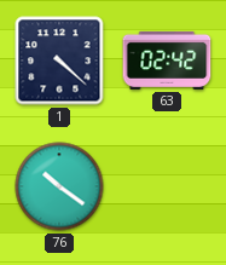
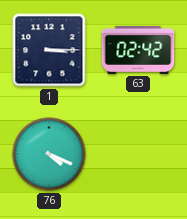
1: 4:22 -> 3:15 (49, 50)
76: 10:21 -> 4:19 (49, 154)
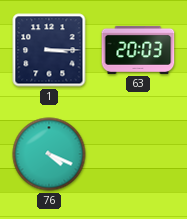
63: 02:42 -> 20:03 (138, 50)
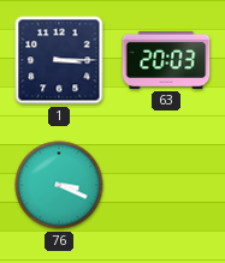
76: 4:19 -> 3:19 (59, 185)
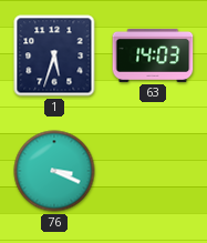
1: 3:15 -> 5:33 (54, 55)
63: 20:03 -> 14:03 (153, 55)
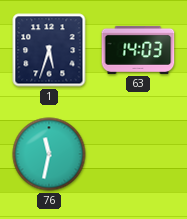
76: 3:19 -> 11:32 (49, 154)
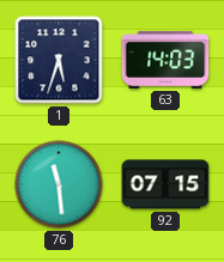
76: 11:32 -> 11:29 (59, 184)
92: none -> 07:15 (165, 184)
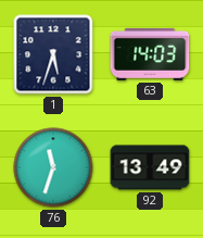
76: 11:29 -> 11:33 (53, 167)
92: 07:15 -> 13:49 (150, 167)
